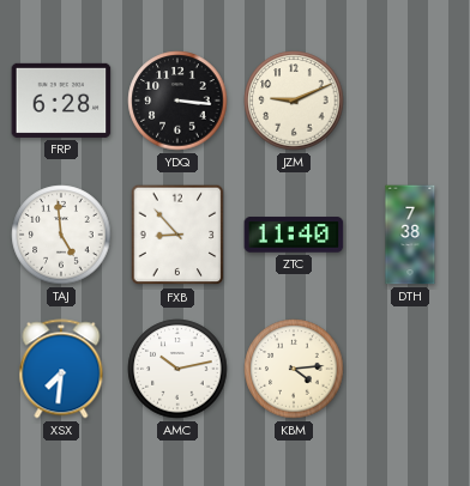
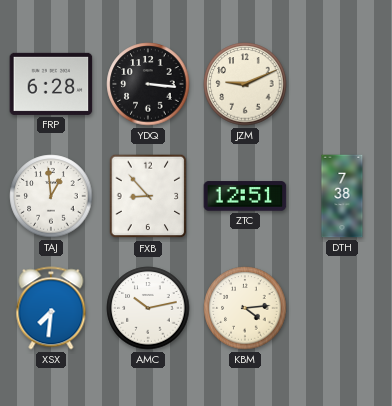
TAJ: 4:59 -> 12:59 (51, 196)
ZTC: 11:40 -> 12:51 (245, 196)
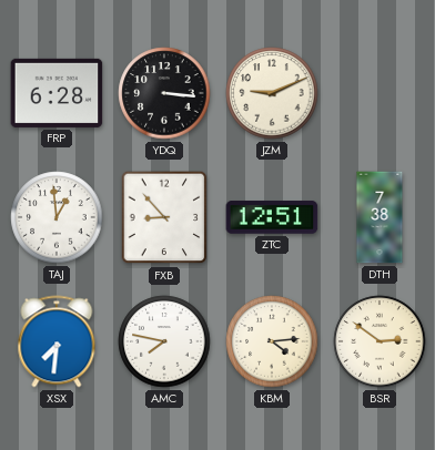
AMC: 10:13 -> 7:47 (164, 341)
BSR: none -> 2:51 (380, 341)
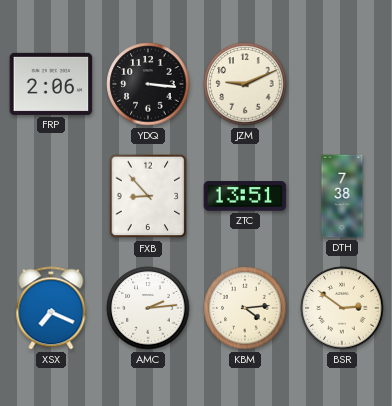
FRP: 6:28 -> 2:06 (51, 84)
TAJ: 12:59 -> none (57, 217)
ZTC: 12:51 -> 13:51 (245, 196)
XSX: 7:31 -> 7:19 (51, 308)
AMC: 7:47 -> 2:14 (148, 308)
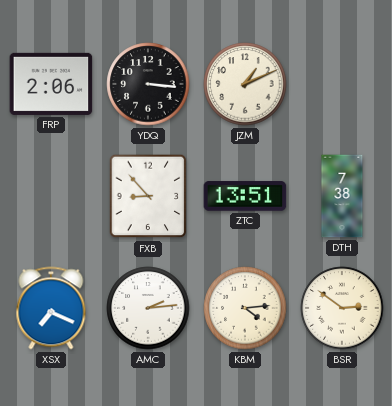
JZM: 9:11 -> 1:11 (245, 84)
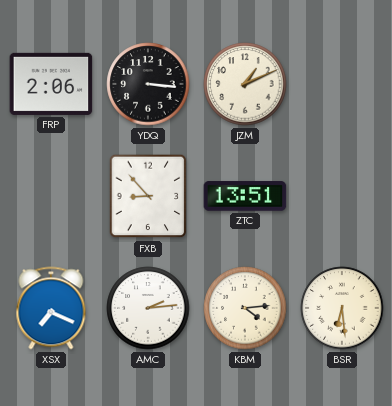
DTH: 7:38 -> none (342, 196)
BSR: 2:51 -> 6:29 (342, 308)
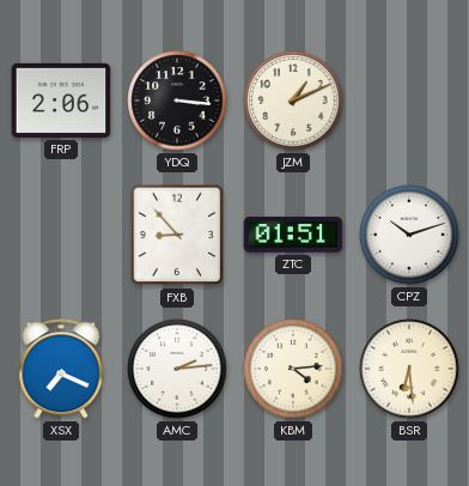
ZTC: 13:51 -> 01:51 (293, 235)
CPZ: none -> 10:12 (409, 235)
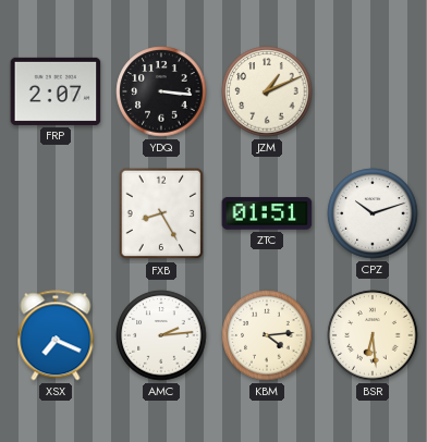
FRP: 2:06 -> 2:07 (56, 91)
FXB: 8:53 -> 8:25 (161, 213)
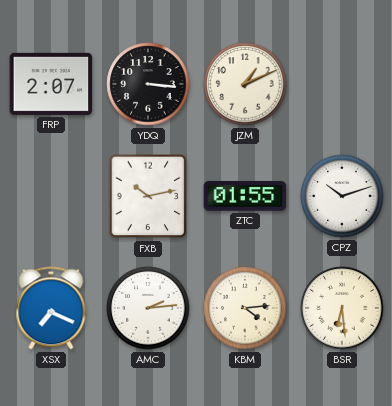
FXB: 8:25 -> 10:13 (148, 196)
ZTC: 01:51 -> 01:55 (245, 196)
